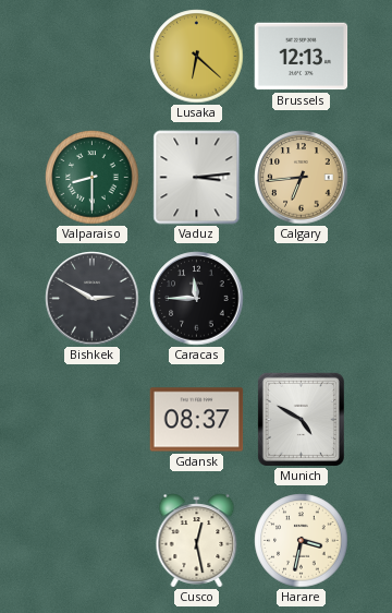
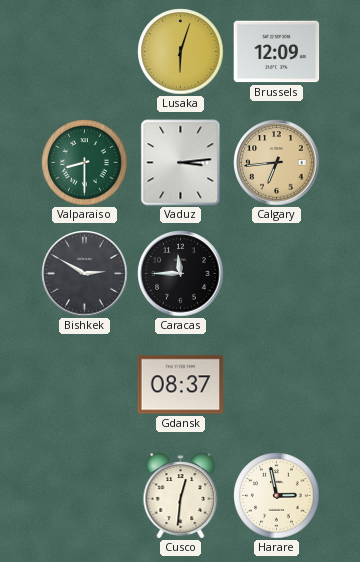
Lusaka: 6:22 -> 6:03 (181, 52)
Brussels: 12:13 -> 12:09 (277, 52)
Munich: 4:50 -> none (301, 419)
Cusco: 12:28 -> 12:31 (181, 496)
Harare: 3:32 -> 2:58 (277, 496)
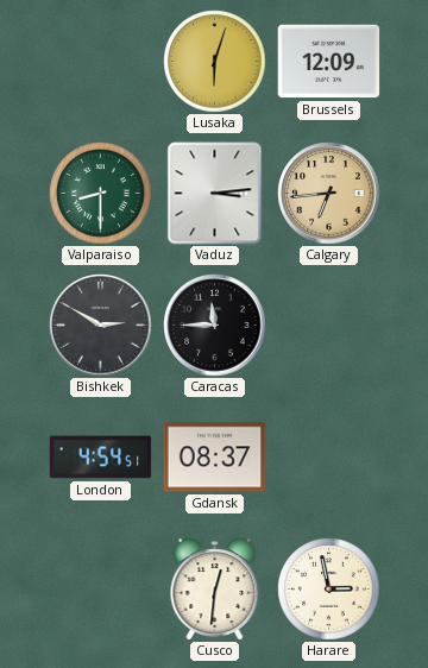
London: none -> 4:54 (101, 458)
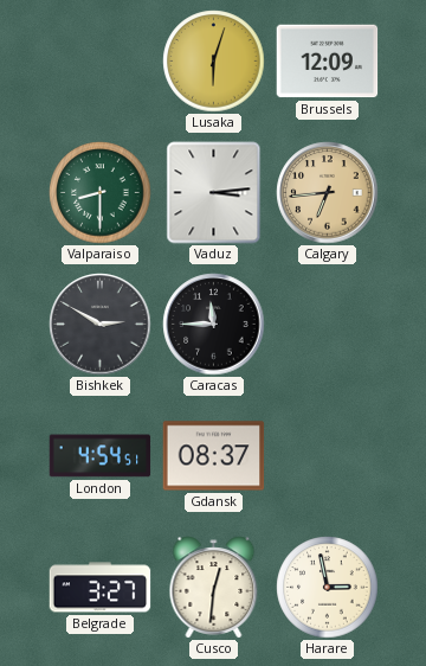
Belgrade: none -> 3:27 (101, 588)
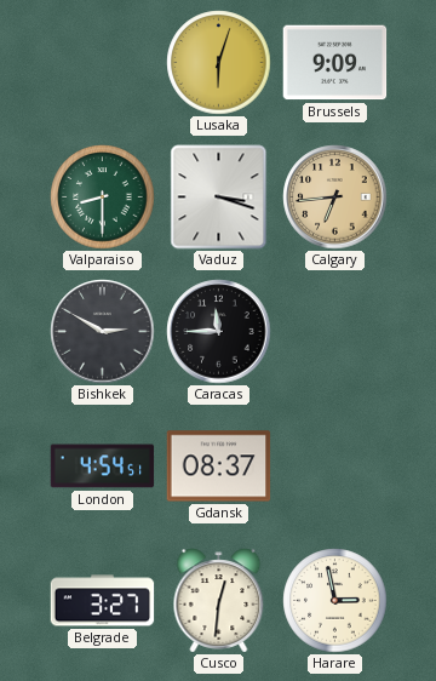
Brussels: 12:09 -> 9:09 (335, 63)
Vaduz: 3:14 -> 3:18 (219, 198)
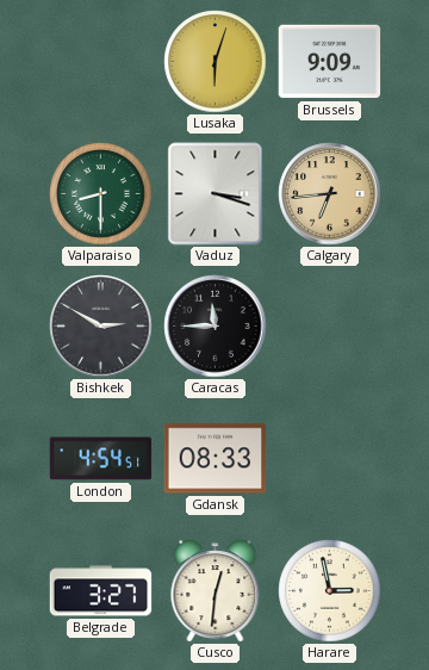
Gdansk: 08:37 -> 08:33 (216, 459)
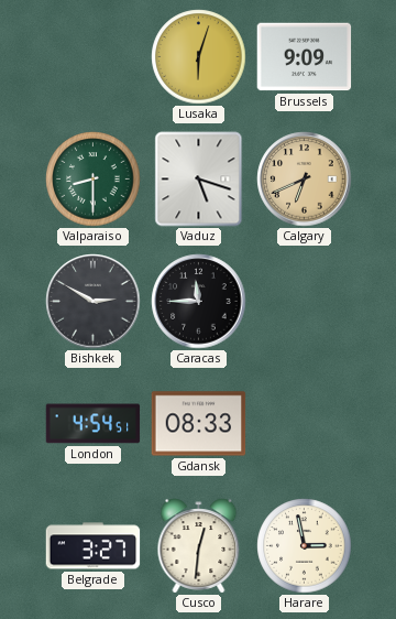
Vaduz: 3:18 -> 5:18 (199, 180)
Calgary: 6:44 -> 6:41 (305, 180)
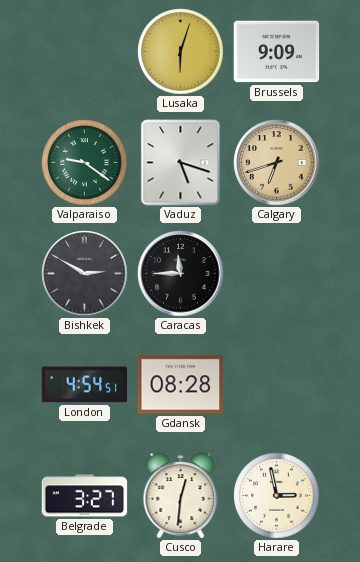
Valparaiso: 8:30 -> 9:21 (85, 163)
Calgary: 6:41 -> 6:42 (277, 163)
Gdansk: 08:33 -> 08:28 (181, 385)
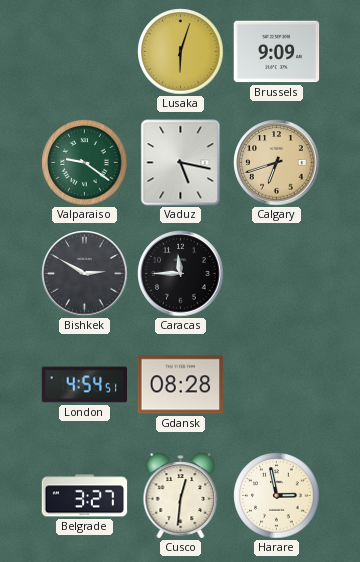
Vaduz: 5:18 -> 5:17 (181, 163)
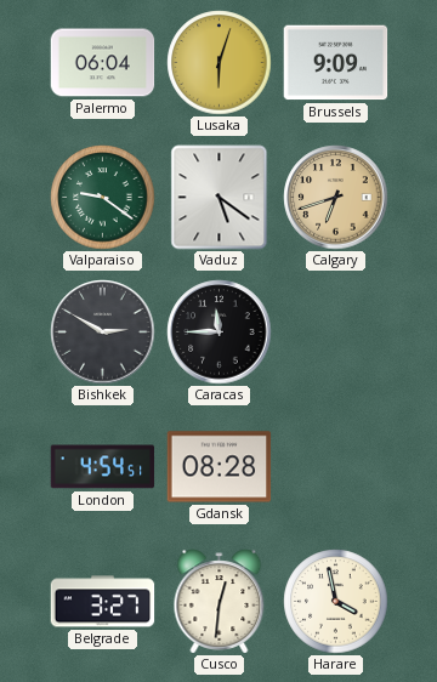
Palermo: none -> 06:04 (103, 63)
Vaduz: 5:17 -> 5:21 (220, 198)
Harare: 2:58 -> 3:58 (336, 602)
